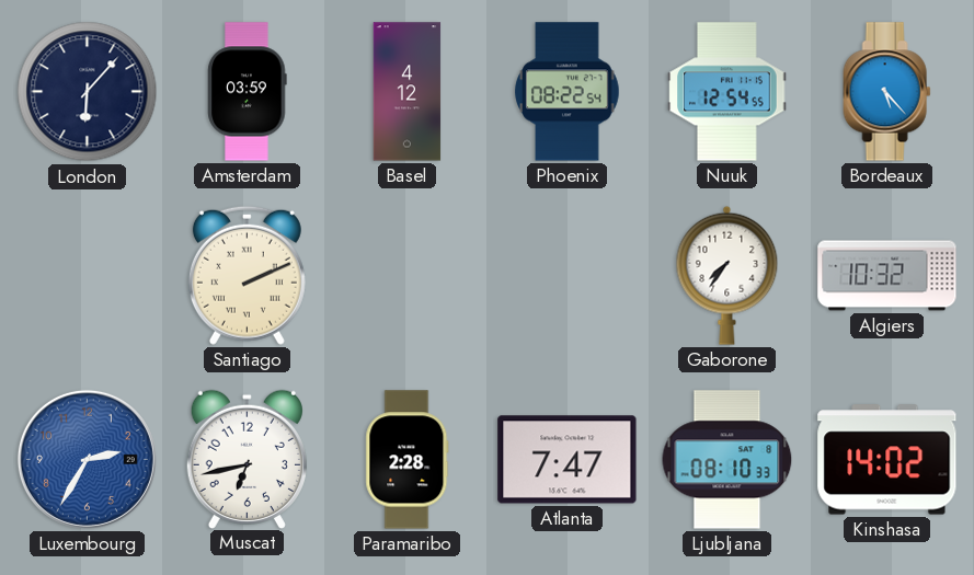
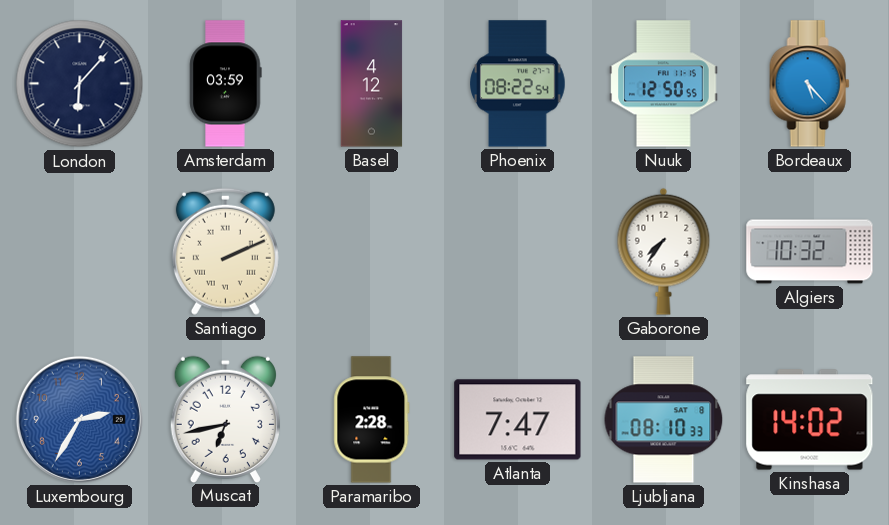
Nuuk: 12:54 -> 12:50 (664, 84)
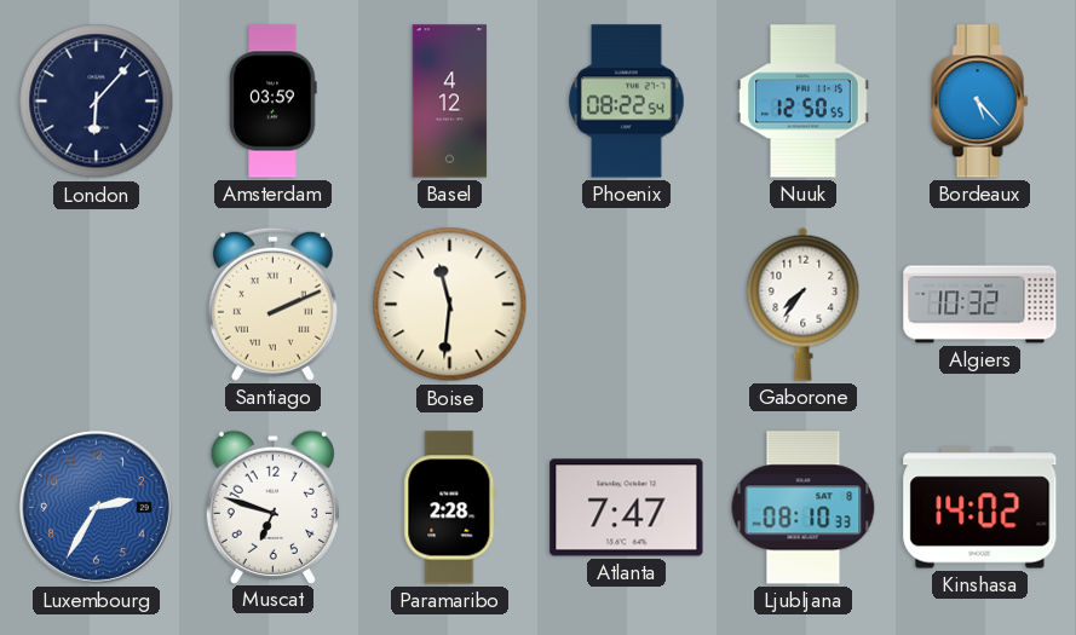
Boise: none -> 11:31 (450, 305)
Muscat: 6:43 -> 6:48 (272, 507)
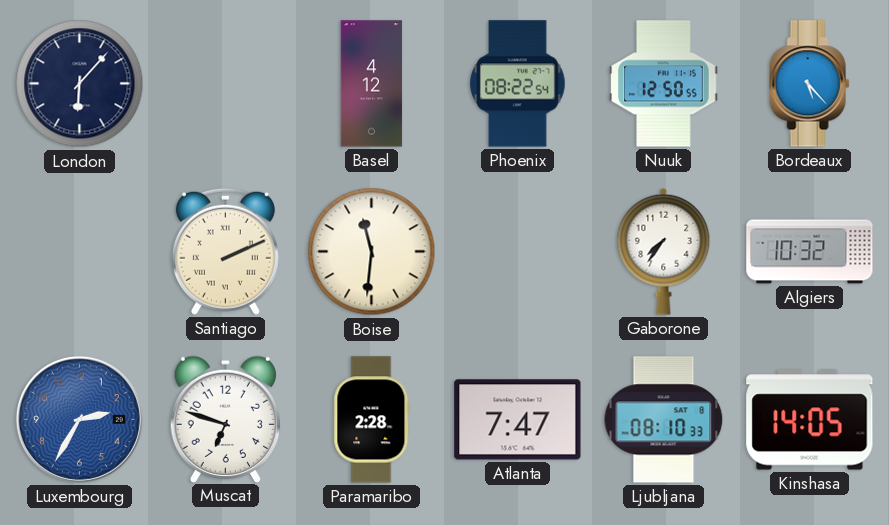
Amsterdam: 03:59 -> none (274, 102)
Kinshasa: 14:02 -> 14:05 (810, 420)
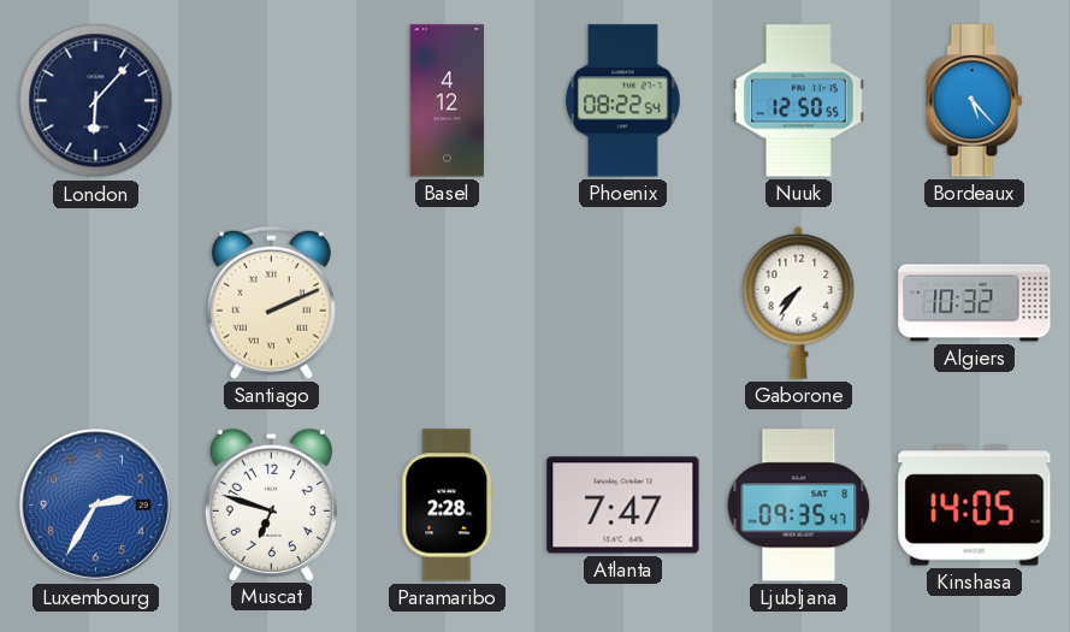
Boise: 11:31 -> none (372, 252)
Ljubljana: 08:10 -> 09:35 (799, 506)
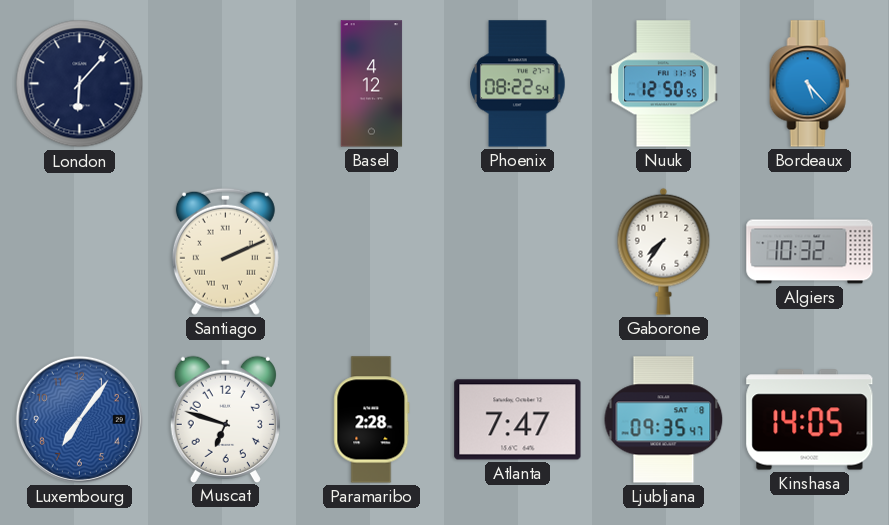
Luxembourg: 2:35 -> 7:06 (79, 419)
